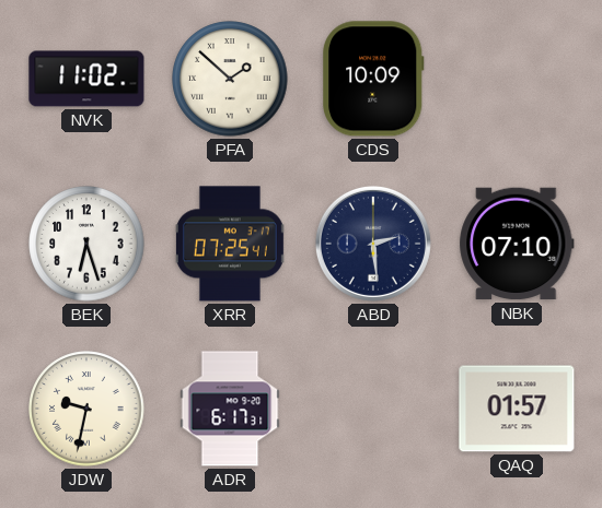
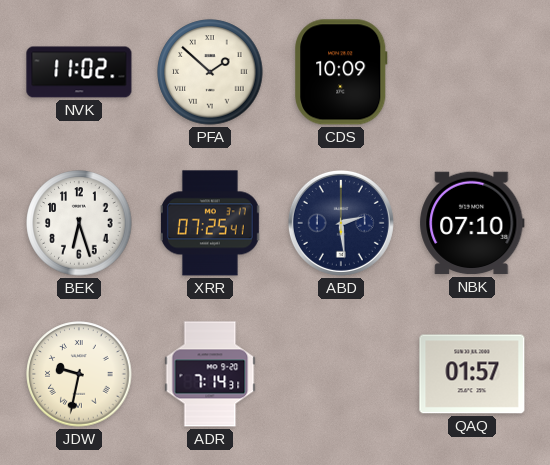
ADR: 6:17 -> 7:14 (210, 374)
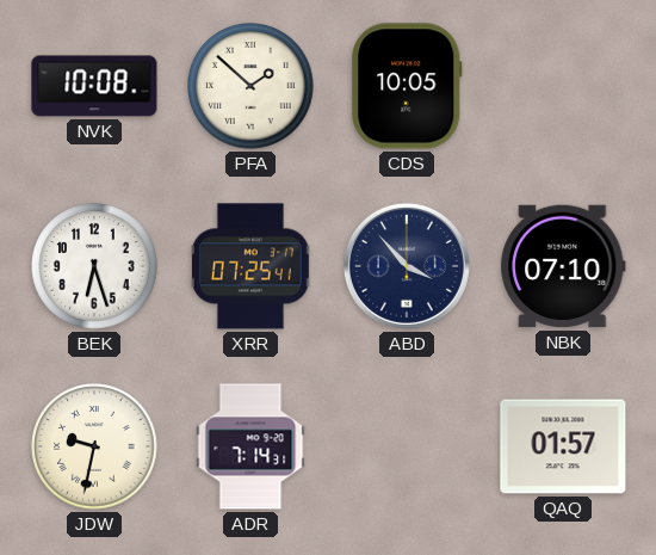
NVK: 11:02 -> 10:08 (94, 86)
CDS: 10:09 -> 10:05 (407, 86)
ABD: 2:29 -> 3:53 (407, 266)
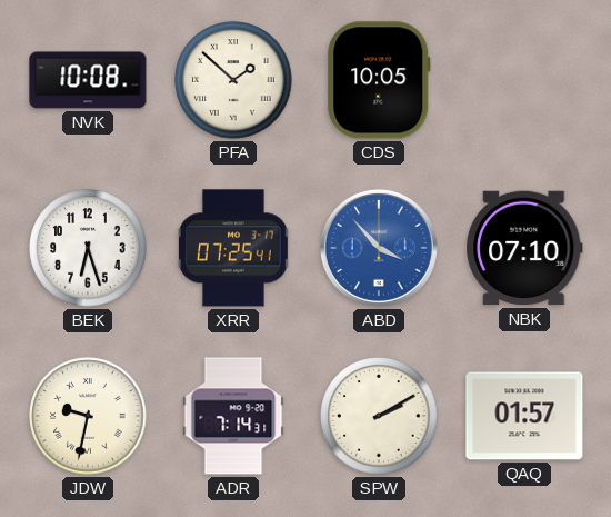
ABD dial: navy -> blue (379, 248)
SPW: none -> 2:10 (379, 416)
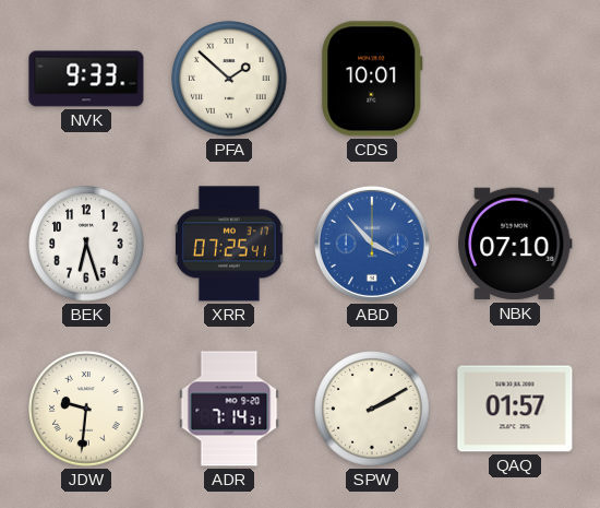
NVK: 10:08 -> 9:33 (86, 79)
CDS: 10:05 -> 10:01 (372, 79)
JDW: 9:32 -> 9:31 (86, 409)
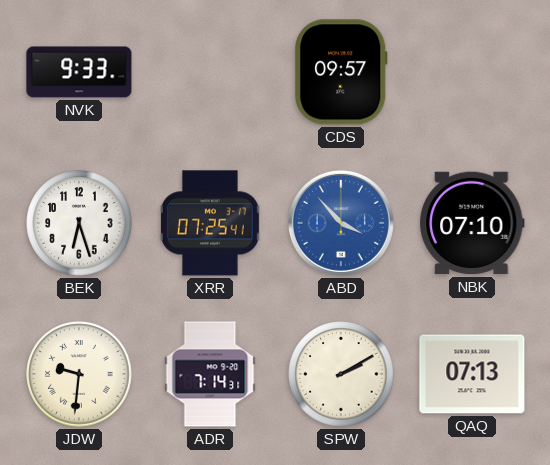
PFA: 1:52 -> none (229, 79)
CDS: 10:01 -> 09:57 (341, 72)
QAQ: 01:57 -> 07:13 (472, 374)
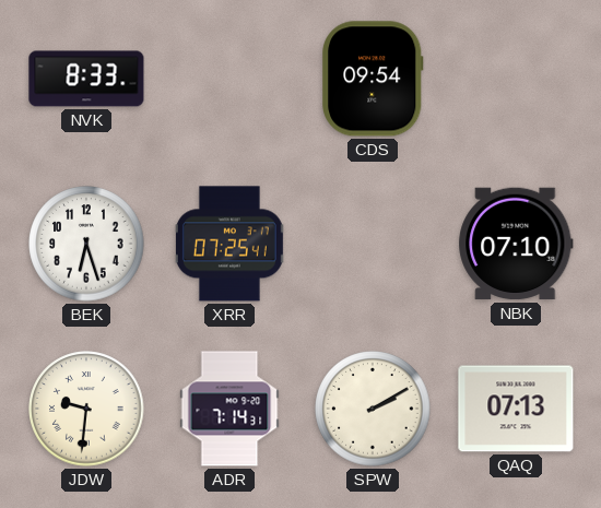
NVK: 9:33 -> 8:33 (86, 79)
CDS: 09:57 -> 09:54 (373, 79)
ABD: 3:53 -> none (341, 223)
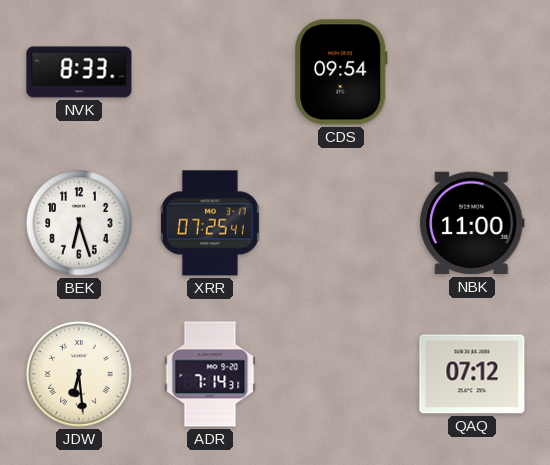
NBK: 07:10 -> 11:00 (472, 223)
JDW: 9:31 -> 6:29 (79, 374)
SPW: 2:10 -> none (373, 409)
QAQ: 07:13 -> 07:12 (472, 374)
